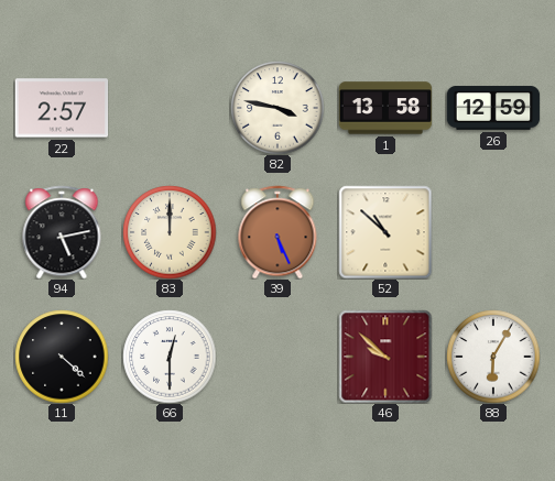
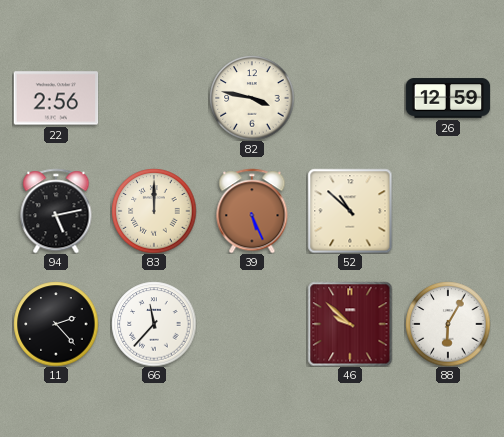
22: 2:57 -> 2:56 (56, 98)
1: 13:58 -> none (385, 108)
11: 4:22 -> 2:23 (56, 324)
66: 12:30 -> 11:37 (154, 324)
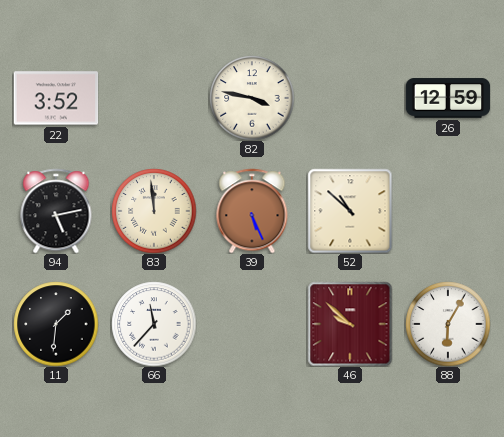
22: 2:56 -> 3:52 (56, 98)
83: 12:00 -> 11:59 (154, 211)
11: 2:23 -> 1:31 (56, 324)
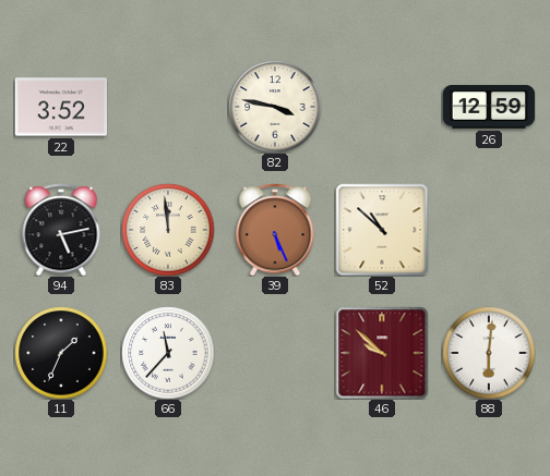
11: 1:31 -> 1:34 (61, 353)
88: 6:05 -> 6:01 (489, 353)
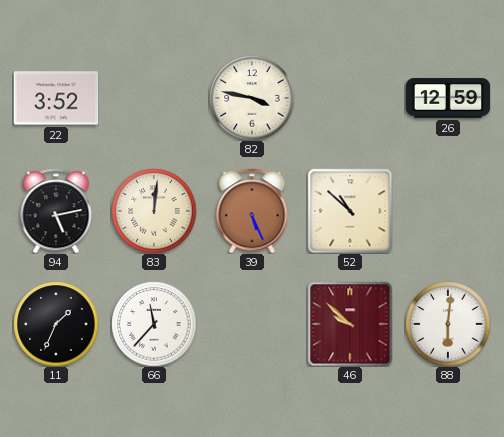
83: 11:59 -> 12:01 (154, 211)
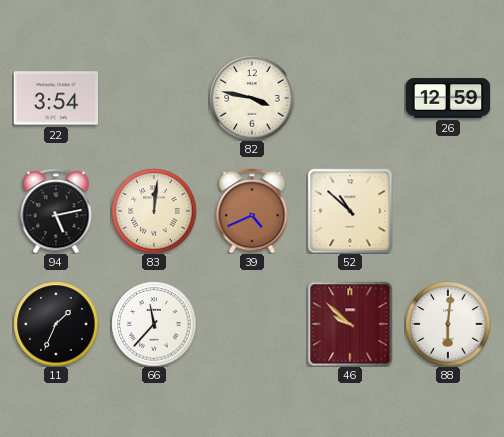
22: 3:52 -> 3:54 (56, 98)
39: 5:26 -> 4:41 (252, 211)
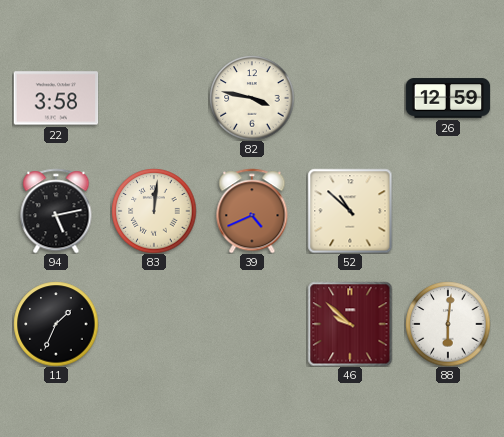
22: 3:54 -> 3:58 (56, 98)
66: 11:37 -> none (154, 324)
